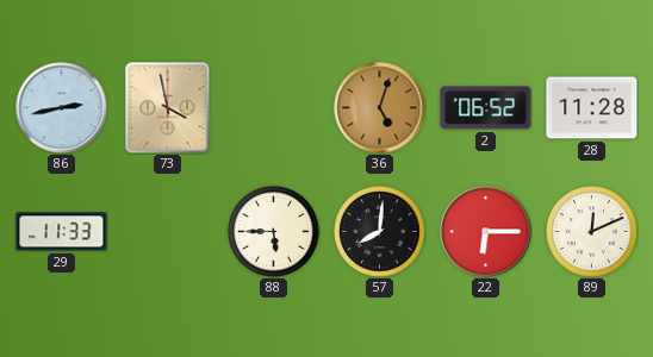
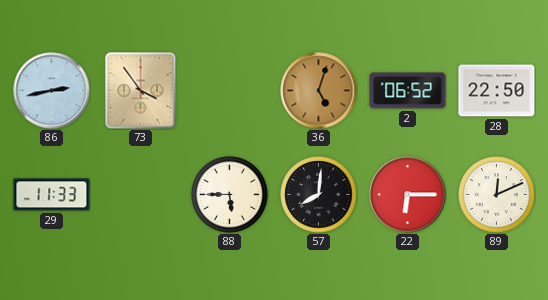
73: 3:58 -> 3:54 (141, 91)
28: 11:28 -> 22:50 (497, 91)
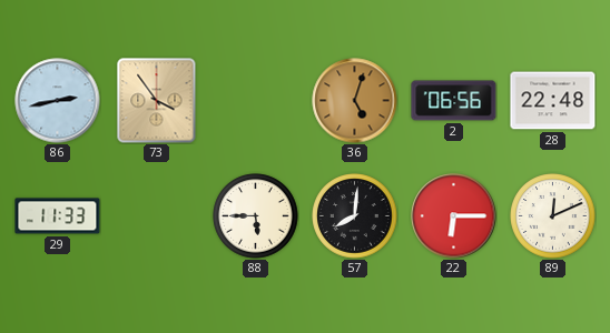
2: 06:52 -> 06:56 (454, 101)
28: 22:50 -> 22:48 (553, 101)
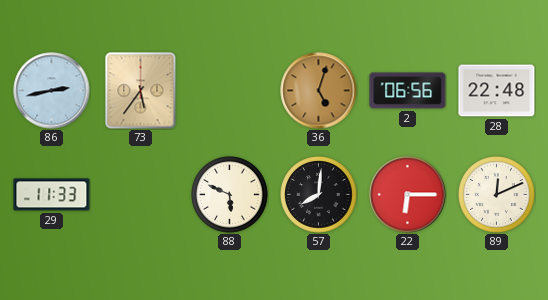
73: 3:54 -> 5:36 (141, 91)
88: 5:45 -> 5:49 (230, 195)
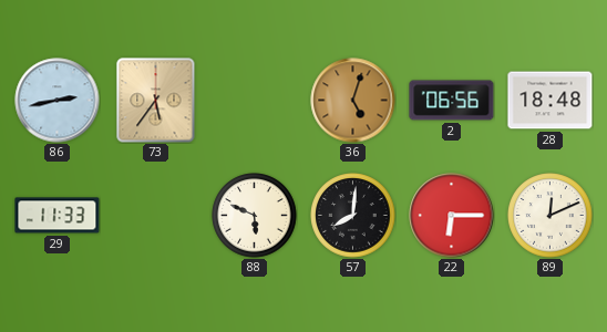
28: 22:48 -> 18:48 (551, 101)
